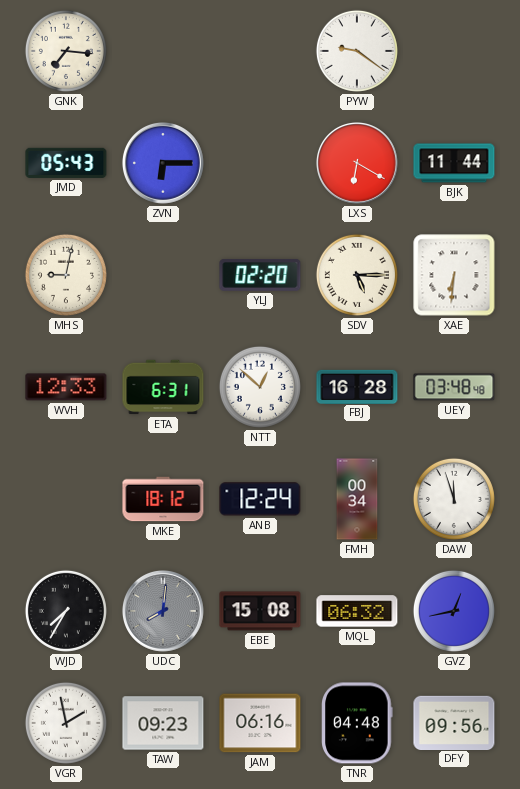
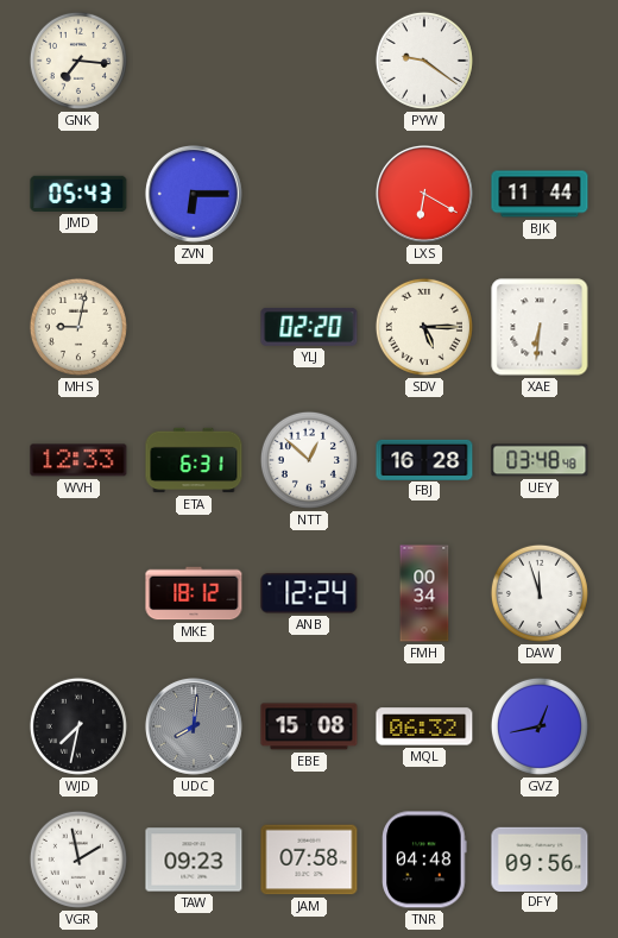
WJD: 7:35 -> 7:32 (78, 726)
JAM: 06:16 -> 07:58 (309, 860)
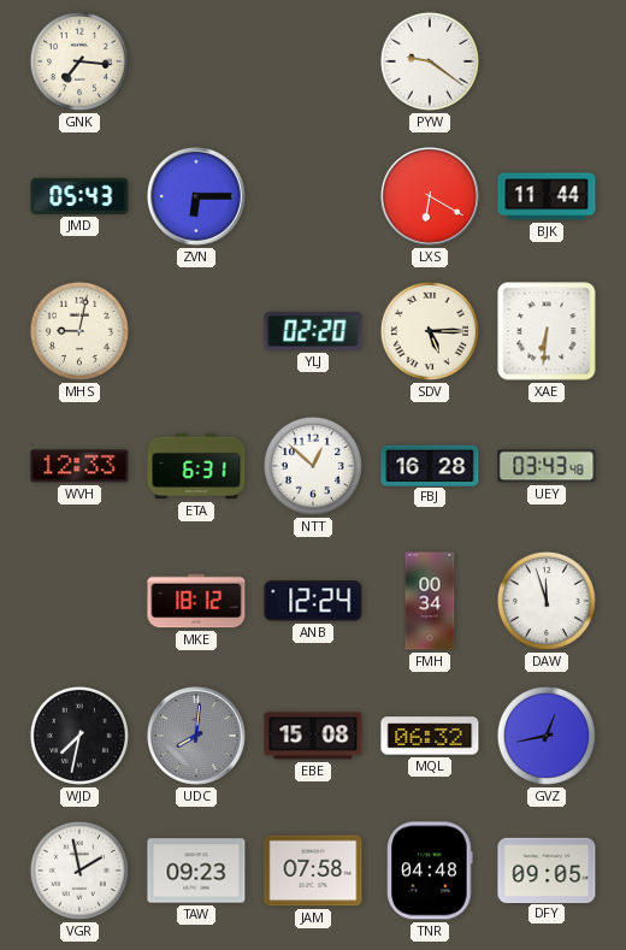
UEY: 03:48 -> 03:43 (547, 466)
DFY: 09:56 -> 09:05 (547, 869)
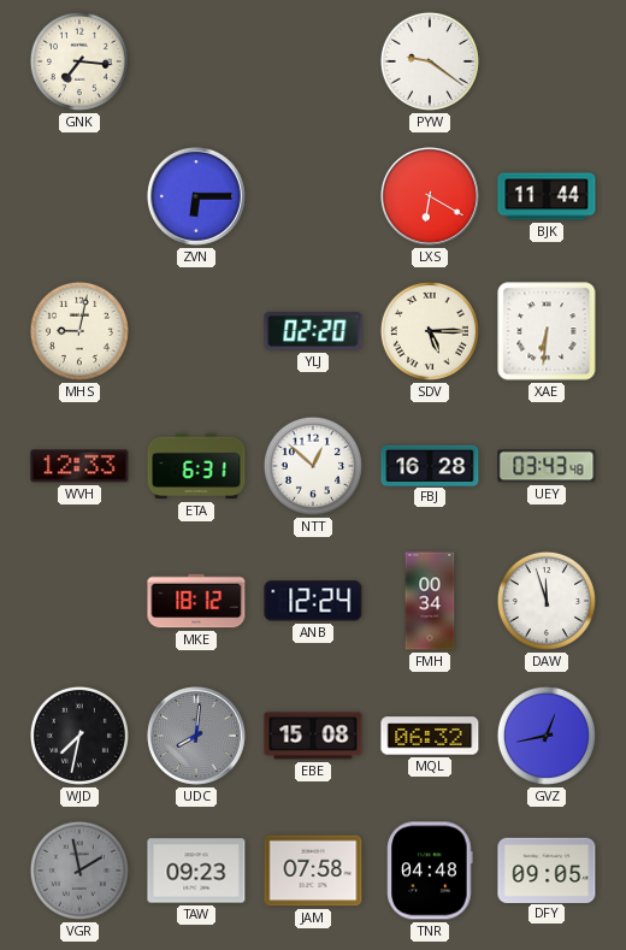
JMD: 05:43 -> none (79, 196)
VGR dial: white -> grey (79, 871)
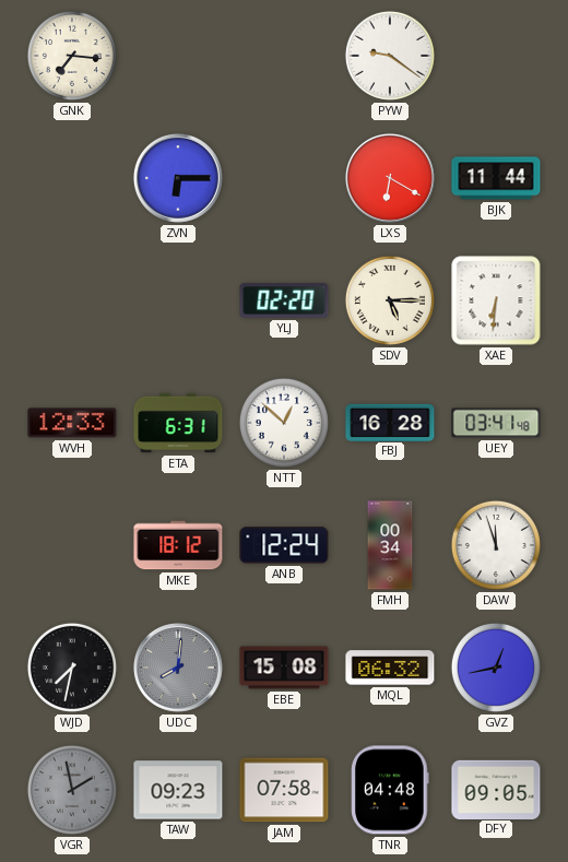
MHS: 9:02 -> none (79, 331)
UEY: 03:43 -> 03:41 (496, 423)
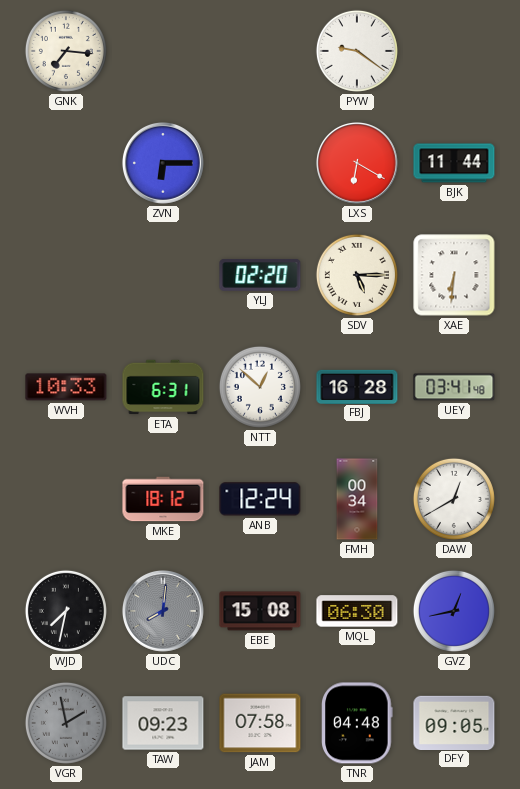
WVH: 12:33 -> 10:33 (66, 387)
DAW: 11:57 -> 12:40 (454, 499)
MQL: 06:32 -> 06:30 (357, 611)
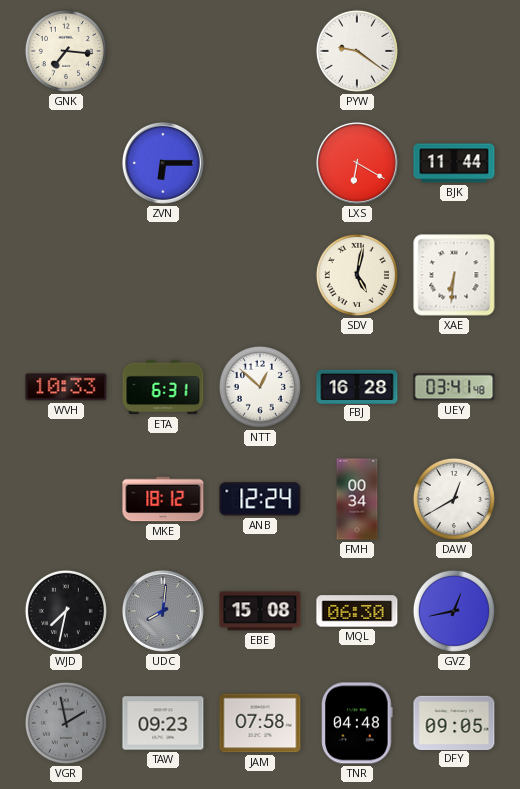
YLJ: 02:20 -> none (260, 275)
SDV: 5:15 -> 5:02 (357, 275)
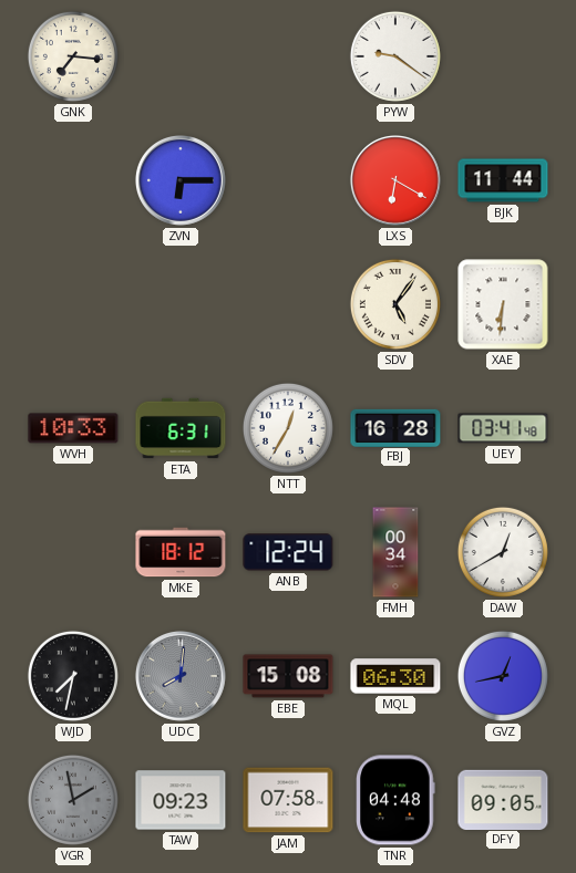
SDV: 5:02 -> 5:06 (395, 304)
NTT: 12:52 -> 12:35 (288, 428)
